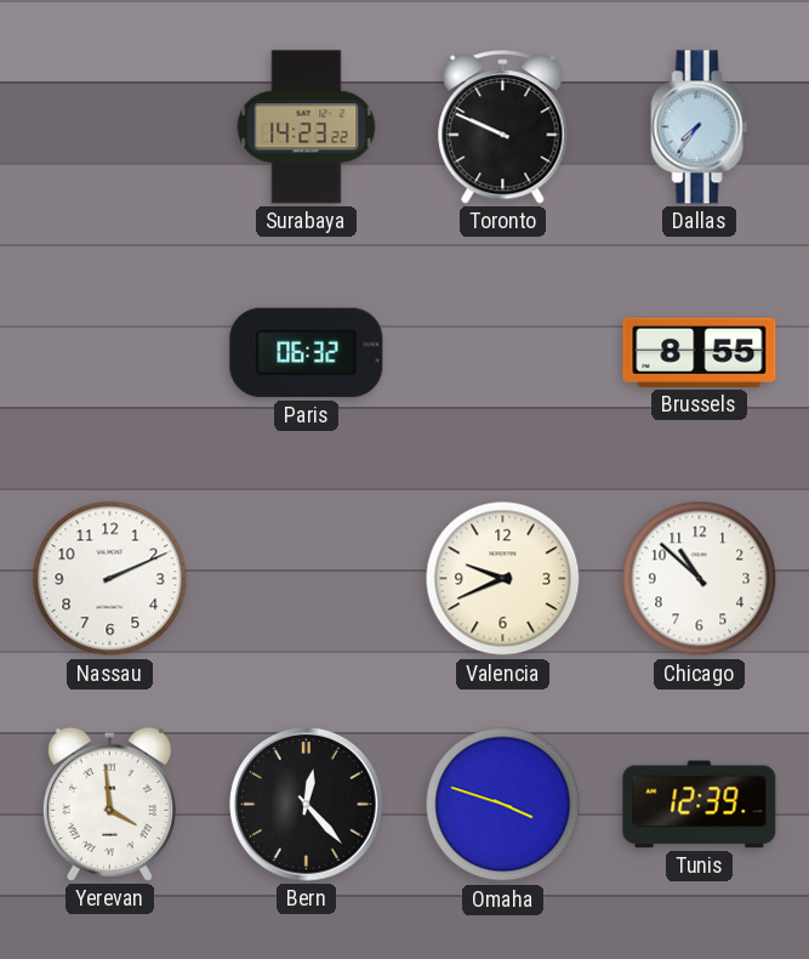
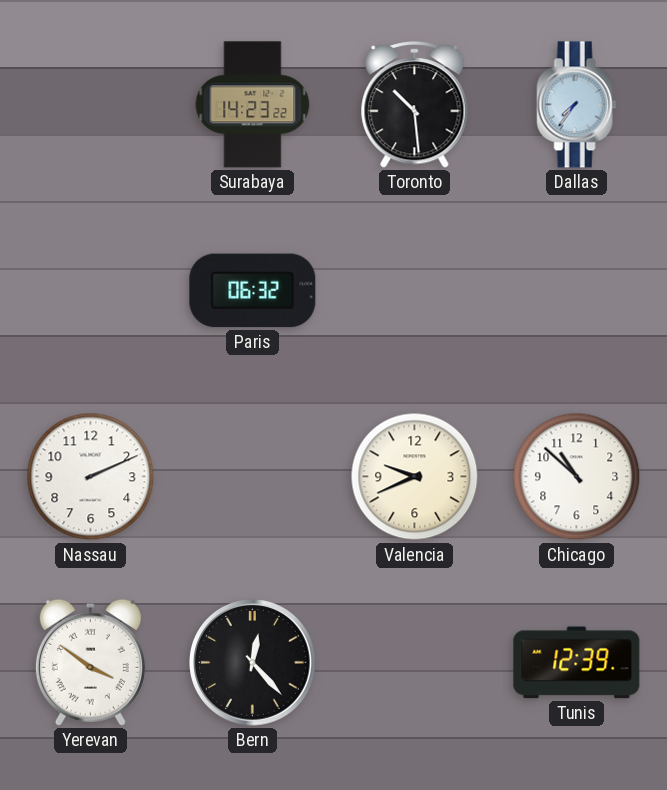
Toronto: 9:49 -> 10:29 (415, 105)
Brussels: 8:55 -> none (700, 352)
Yerevan: 3:59 -> 3:51 (90, 662)
Omaha: 3:48 -> none (503, 805)
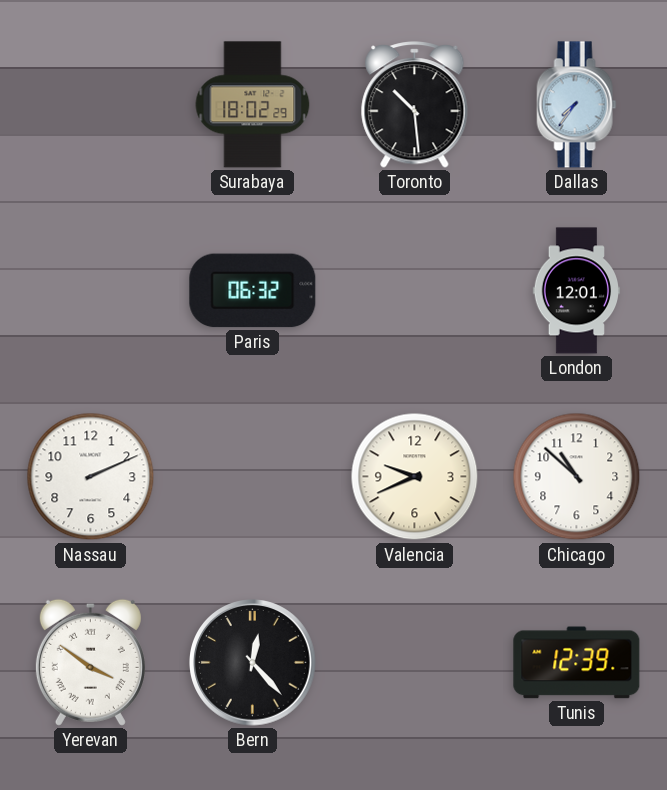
Surabaya: 14:23 -> 18:02 (253, 105)
London: none -> 12:01 (577, 291)
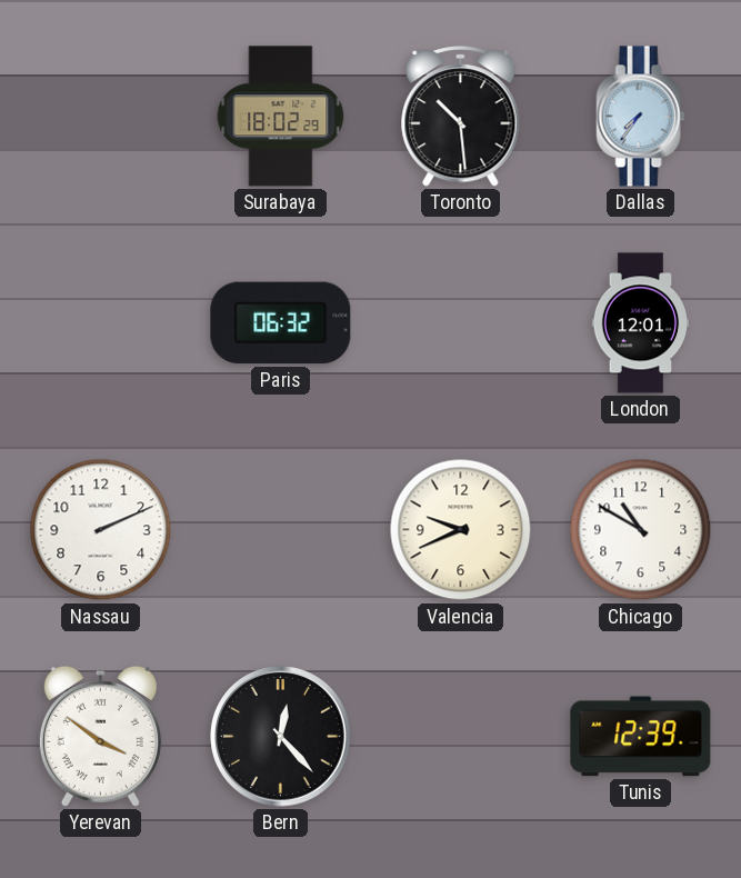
Chicago: 10:52 -> 10:50 (641, 530)
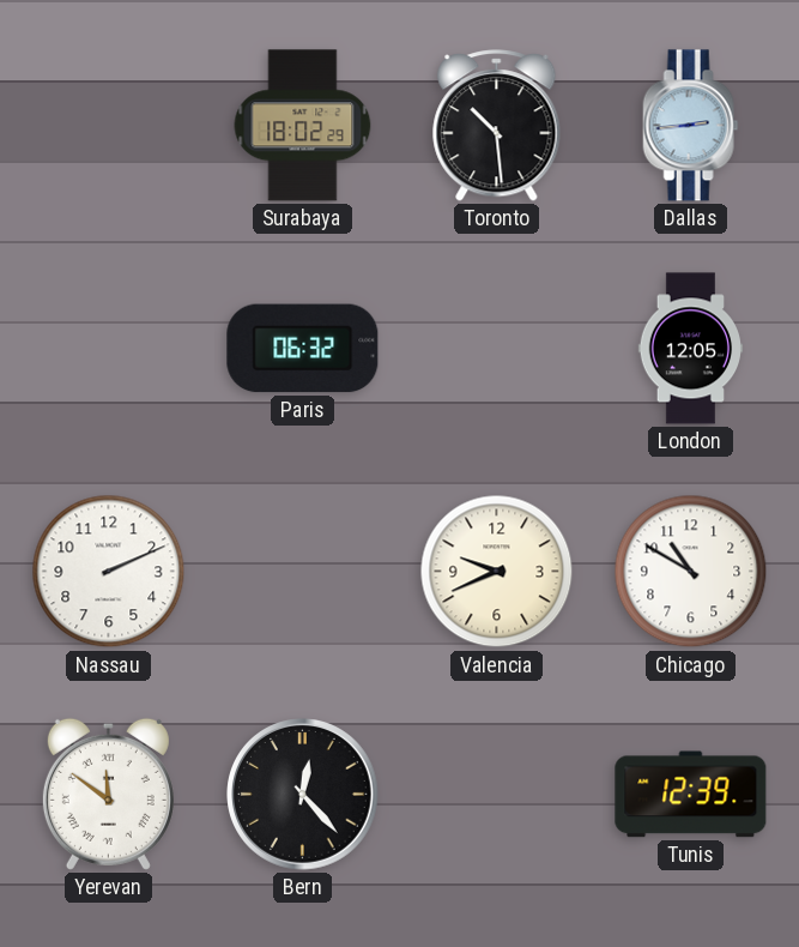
Dallas: 7:36 -> 2:44 (691, 126)
London: 12:01 -> 12:05 (691, 349)
Yerevan: 3:51 -> 11:51 (108, 794)
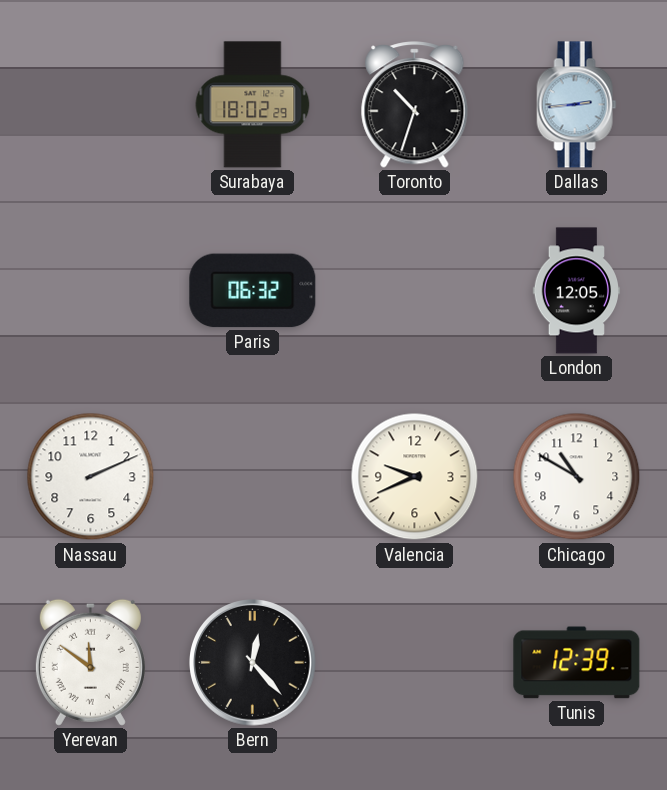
Toronto: 10:29 -> 10:33 (415, 105)
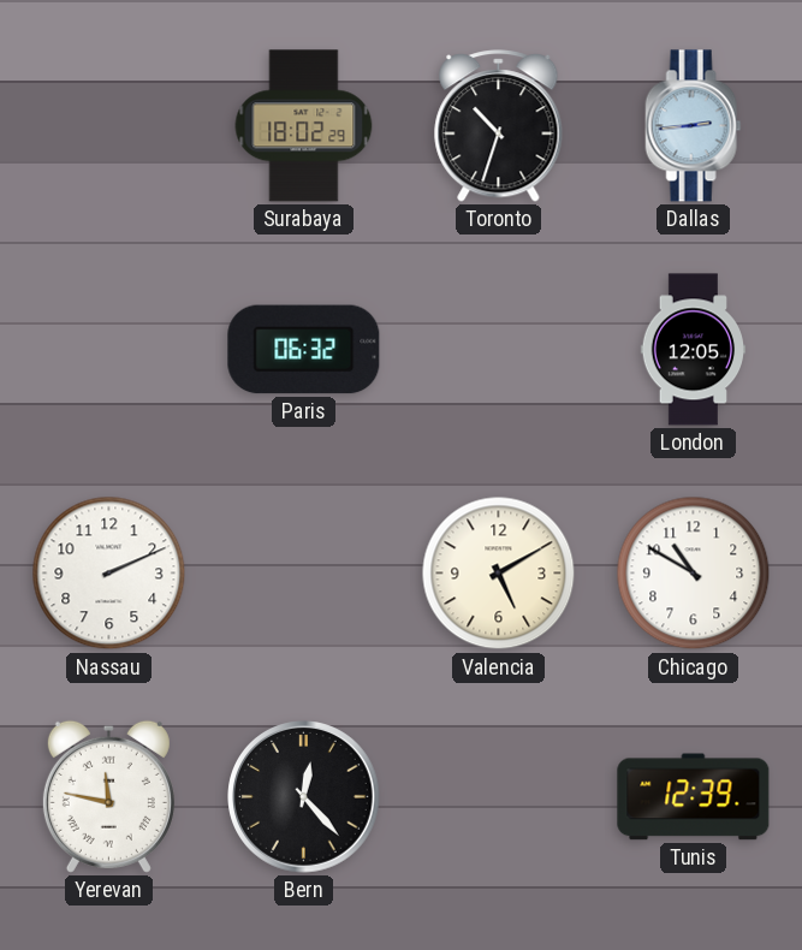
Valencia: 9:41 -> 5:10 (499, 574)
Yerevan: 11:51 -> 11:47 (108, 796)
